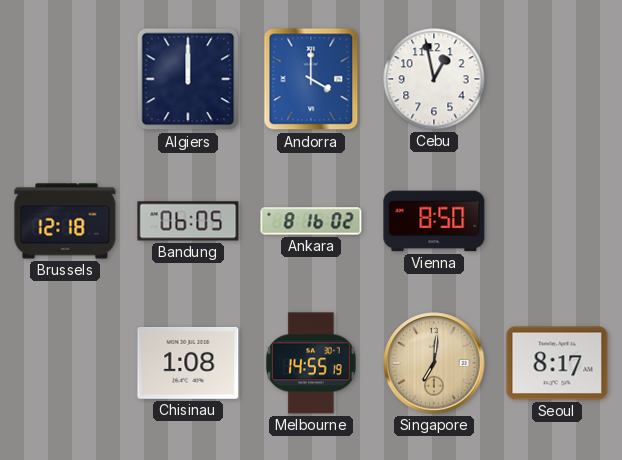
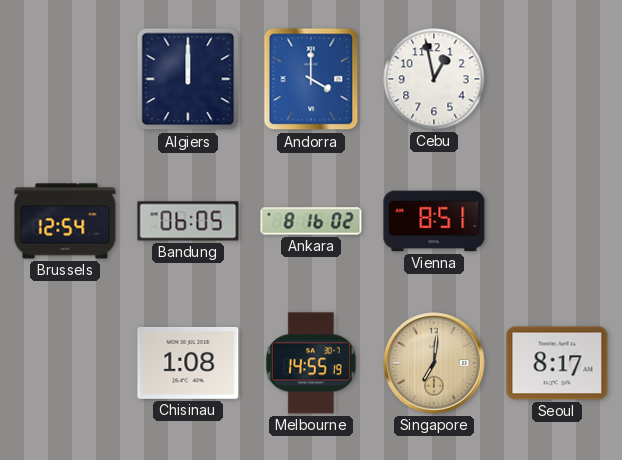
Brussels: 12:18 -> 12:54 (65, 221)
Vienna: 8:50 -> 8:51 (434, 221)
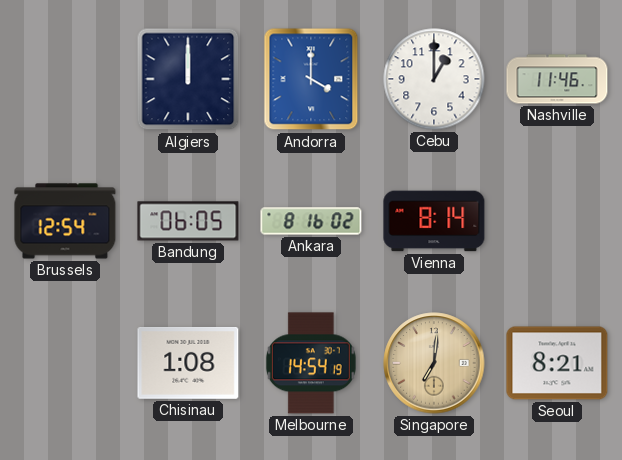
Cebu: 12:58 -> 1:00 (434, 79)
Nashville: none -> 11:46 (557, 79)
Vienna: 8:51 -> 8:14 (434, 221)
Melbourne: 14:55 -> 14:54 (311, 363)
Seoul: 8:17 -> 8:21 (557, 363)
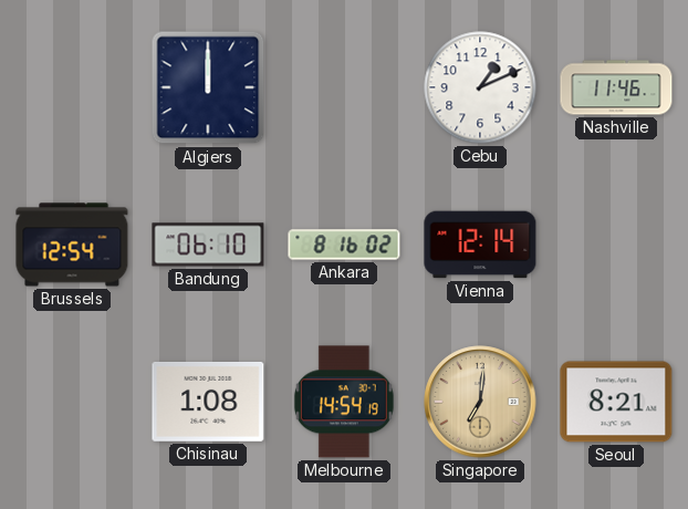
Andorra: 4:00 -> none (311, 79)
Cebu: 1:00 -> 1:11 (480, 87)
Bandung: 06:05 -> 06:10 (208, 245)
Vienna: 8:14 -> 12:14 (480, 245)
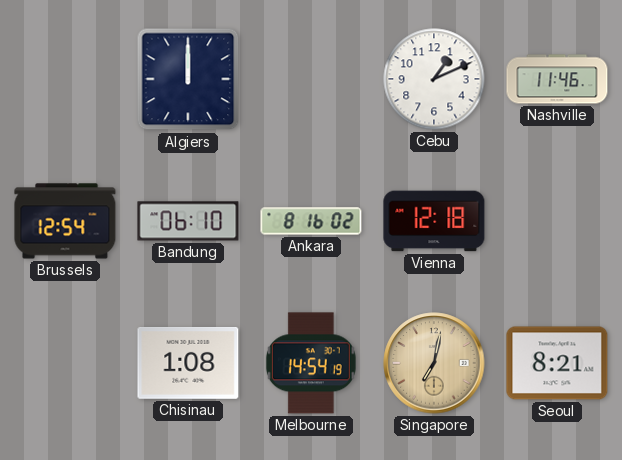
Vienna: 12:14 -> 12:18 (434, 221)
Singapore: 7:01 -> 7:02 (434, 363)
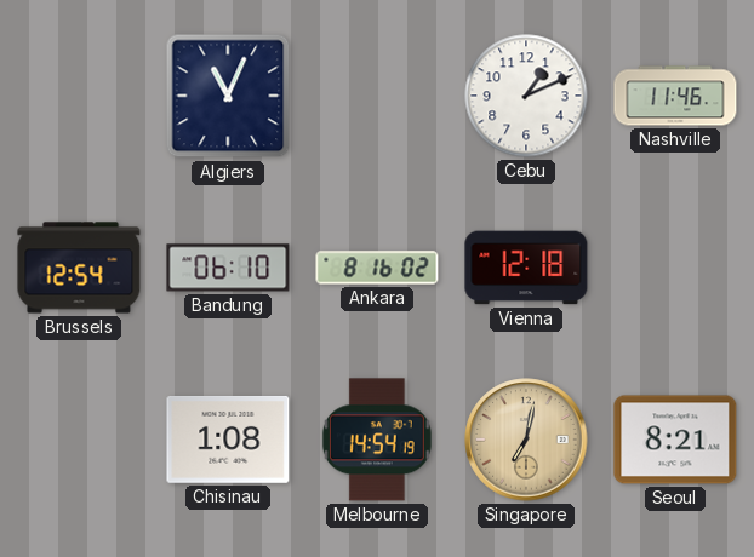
Algiers: 12:00 -> 11:04 (228, 96)
